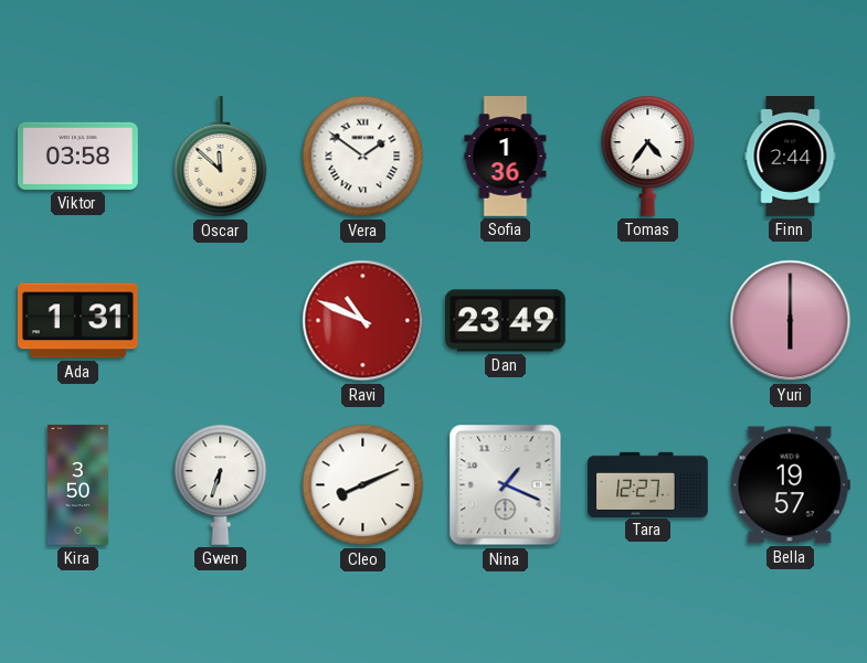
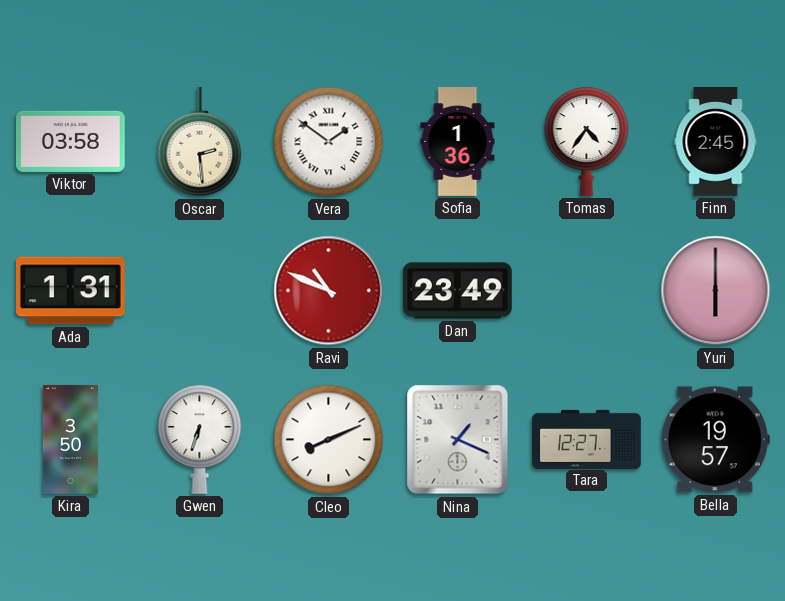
Oscar: 11:52 -> 2:29 (200, 143)
Finn: 2:44 -> 2:45 (716, 142)
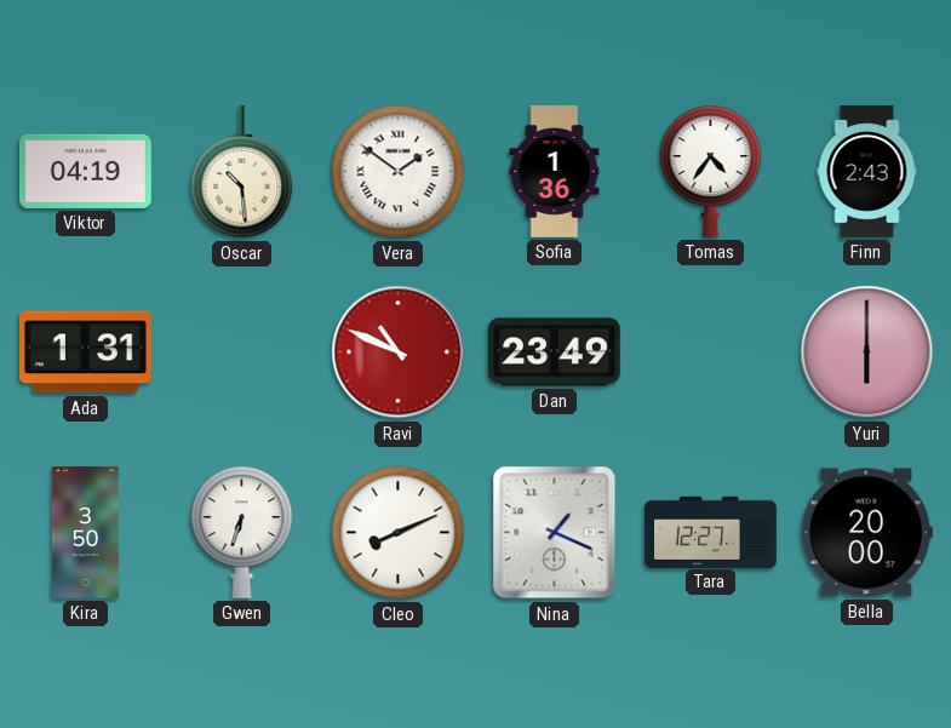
Viktor: 03:58 -> 04:19 (86, 171)
Oscar: 2:29 -> 10:29 (242, 173)
Finn: 2:45 -> 2:43 (867, 172)
Bella: 19:57 -> 20:00 (866, 533)
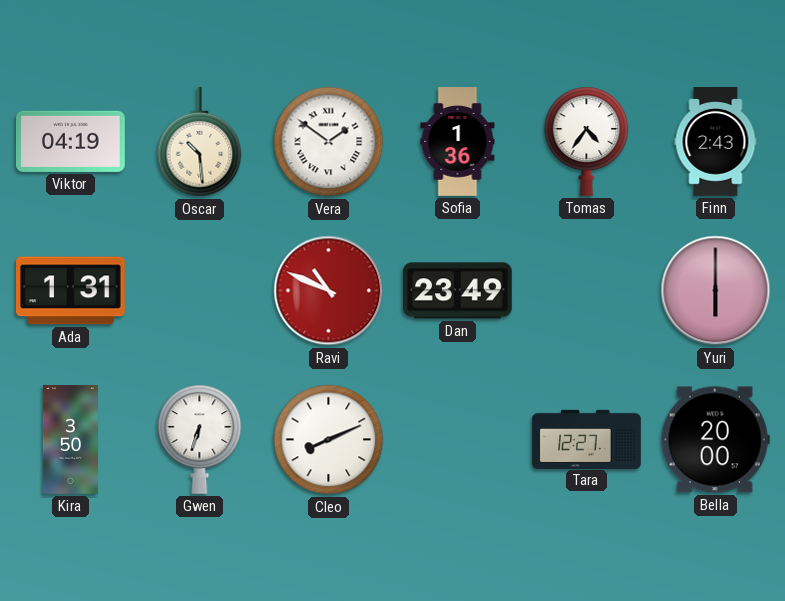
Nina: 1:19 -> none (555, 533)
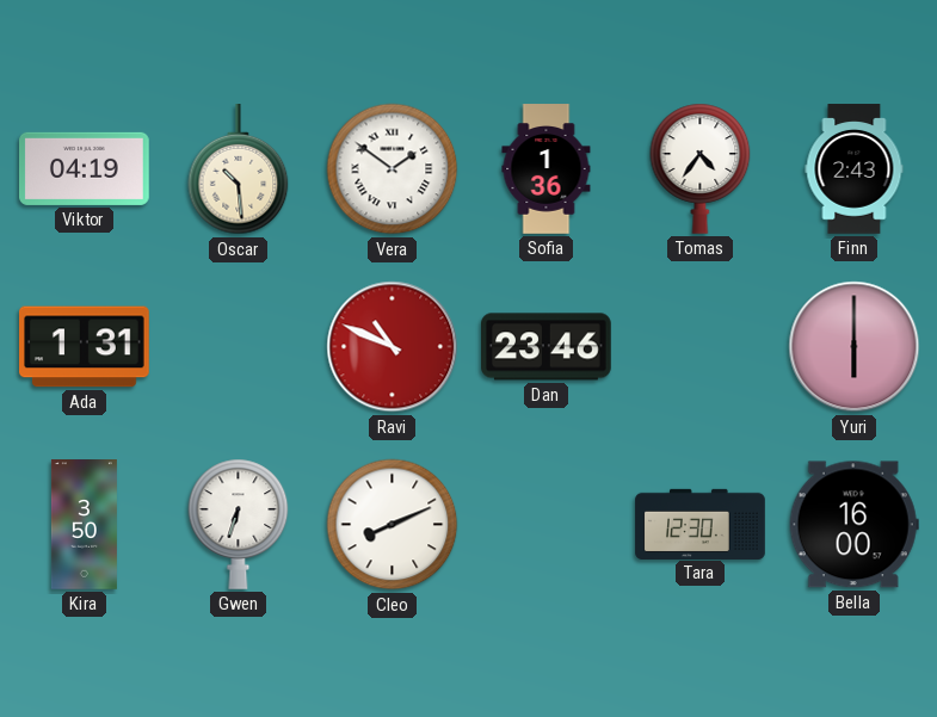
Dan: 23:49 -> 23:46 (547, 347)
Tara: 12:27 -> 12:30 (701, 524)
Bella: 20:00 -> 16:00 (853, 525)
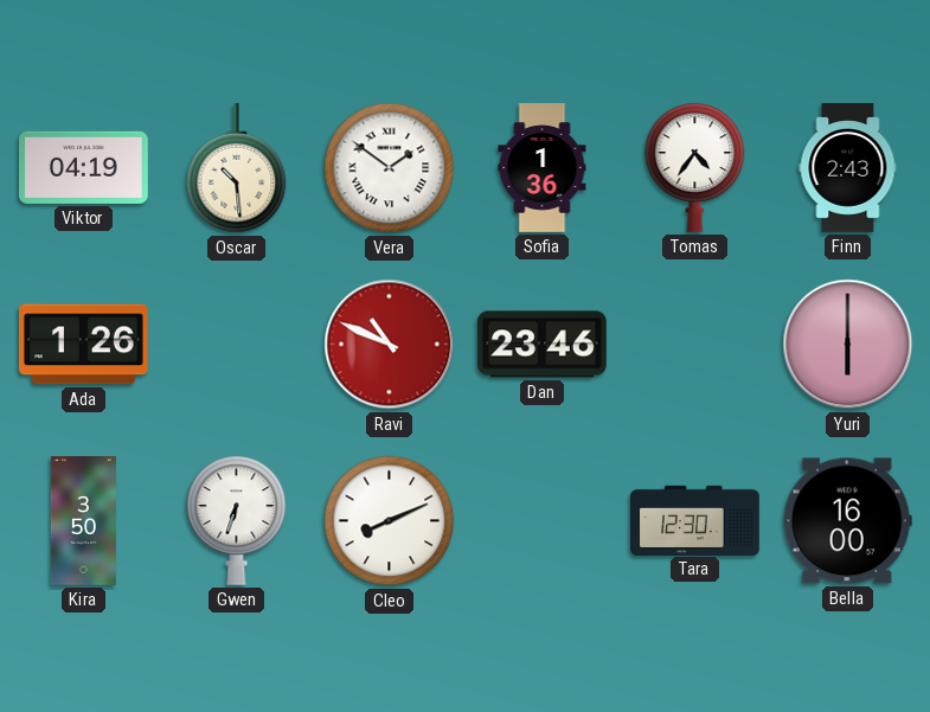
Ada: 1:31 -> 1:26 (84, 345)
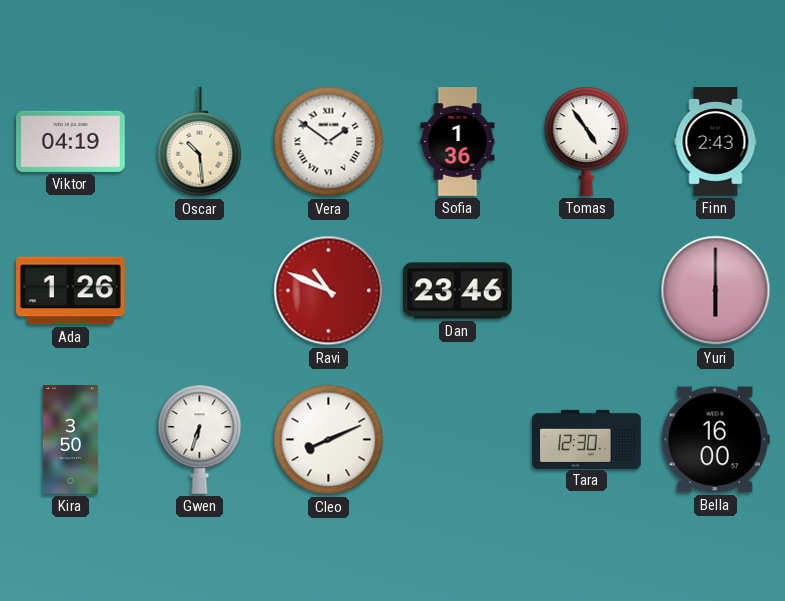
Tomas: 4:36 -> 4:54 (587, 141)
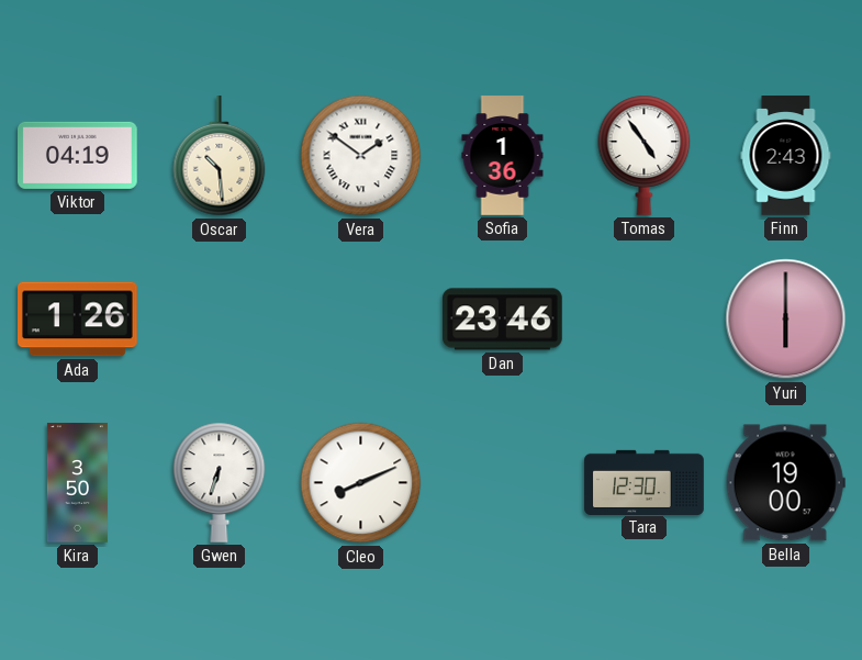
Ravi: 10:49 -> none (329, 291)
Bella: 16:00 -> 19:00 (785, 483)
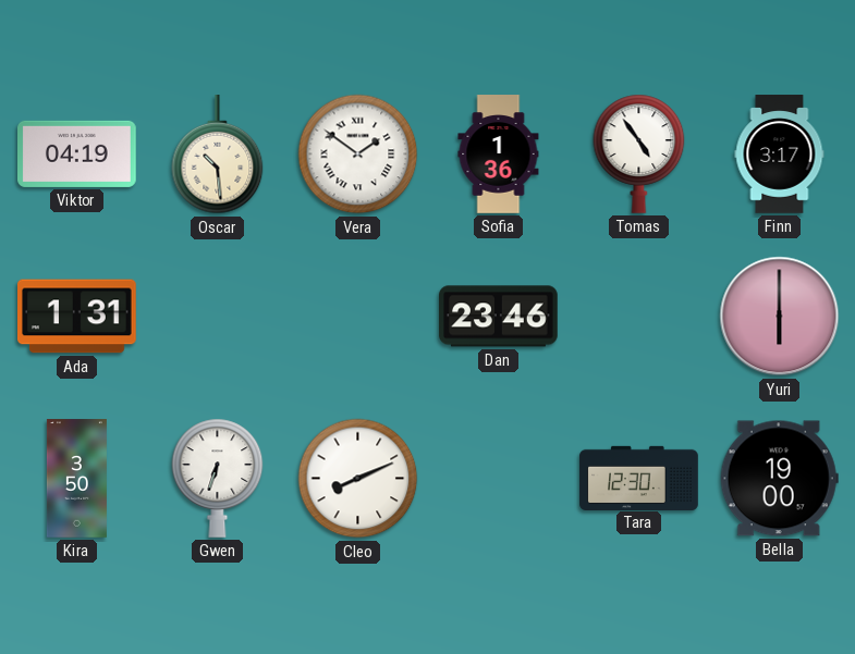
Finn: 2:43 -> 3:17 (780, 155)
Ada: 1:26 -> 1:31 (77, 317)
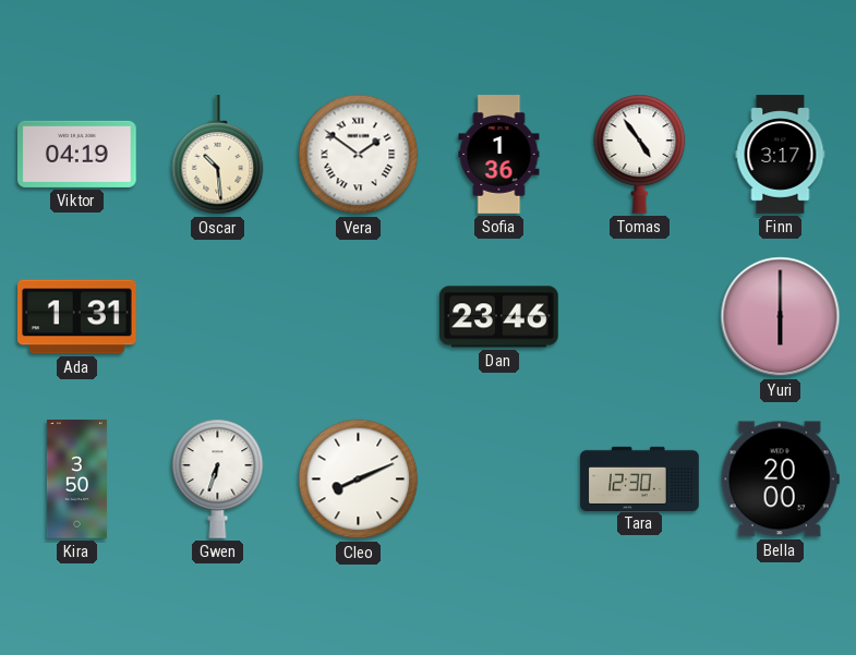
Bella: 19:00 -> 20:00 (780, 480)
